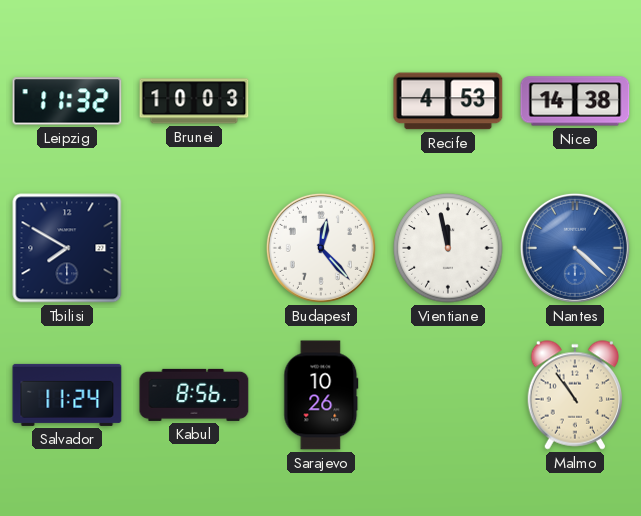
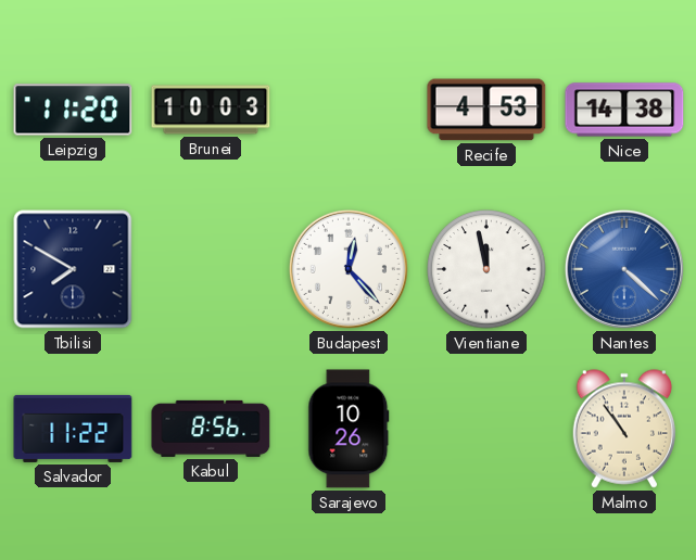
Leipzig: 11:32 -> 11:20 (73, 110)
Salvador: 11:24 -> 11:22 (73, 429)
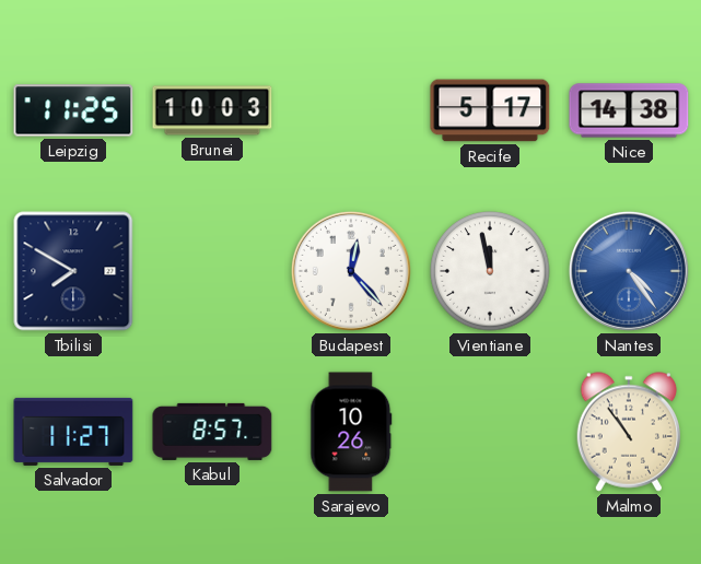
Leipzig: 11:20 -> 11:25 (73, 110)
Recife: 4:53 -> 5:17 (490, 110)
Nantes: 4:22 -> 4:24 (629, 271)
Salvador: 11:22 -> 11:27 (73, 432)
Kabul: 8:56 -> 8:57 (212, 432)
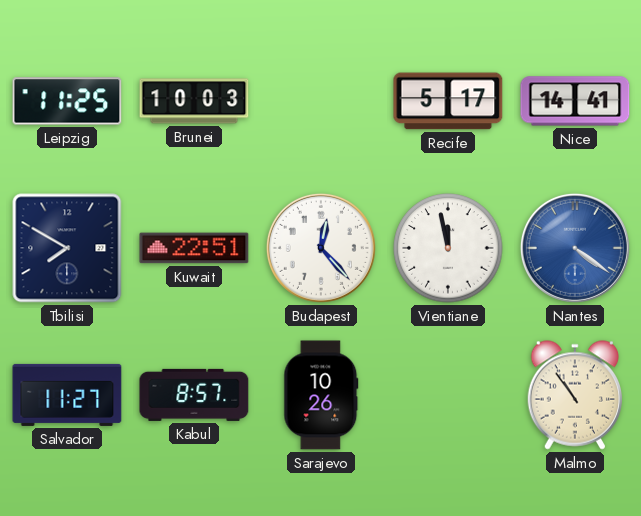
Nice: 14:38 -> 14:41 (575, 101)
Kuwait: none -> 22:51 (194, 248)
Nantes: 4:24 -> 4:21 (575, 248)
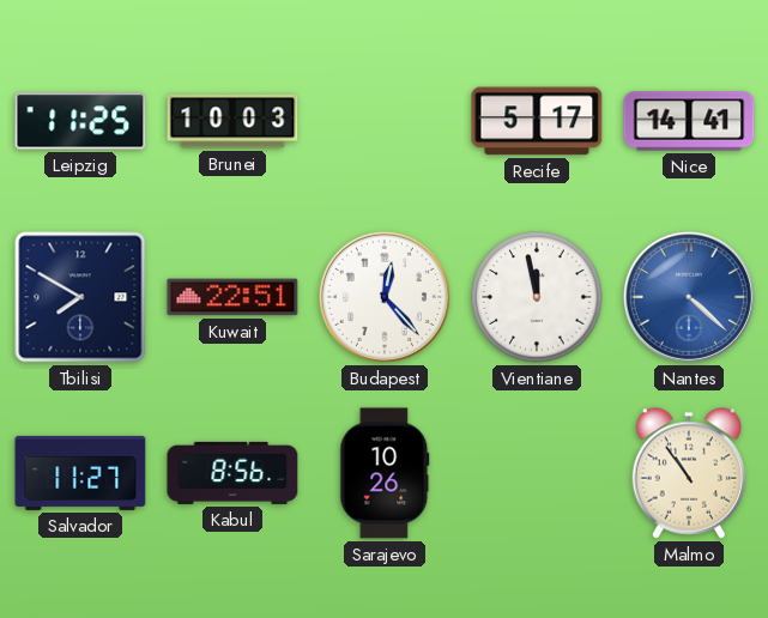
Nantes: 4:21 -> 4:22 (689, 297)
Kabul: 8:57 -> 8:56 (232, 473)
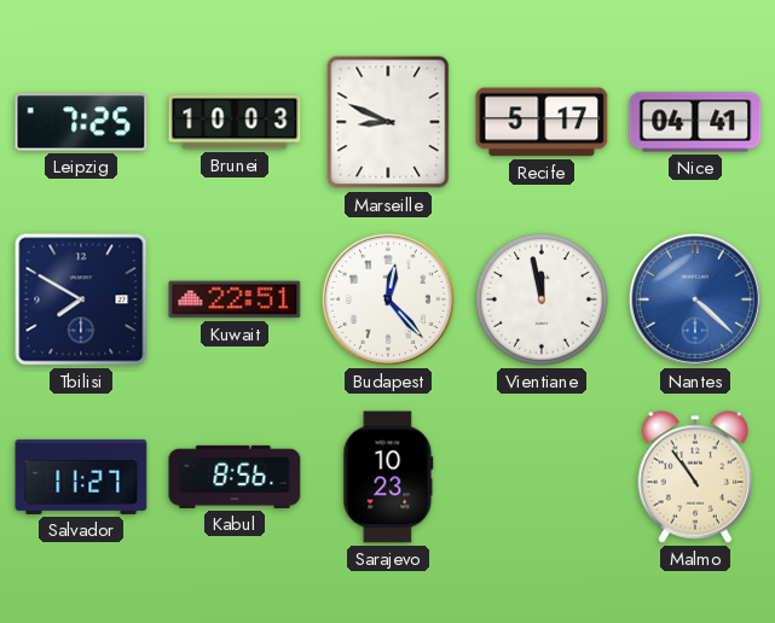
Leipzig: 11:25 -> 7:25 (81, 122)
Marseille: none -> 8:49 (388, 122)
Nice: 14:41 -> 04:41 (695, 122)
Sarajevo: 10:26 -> 10:23 (388, 477)
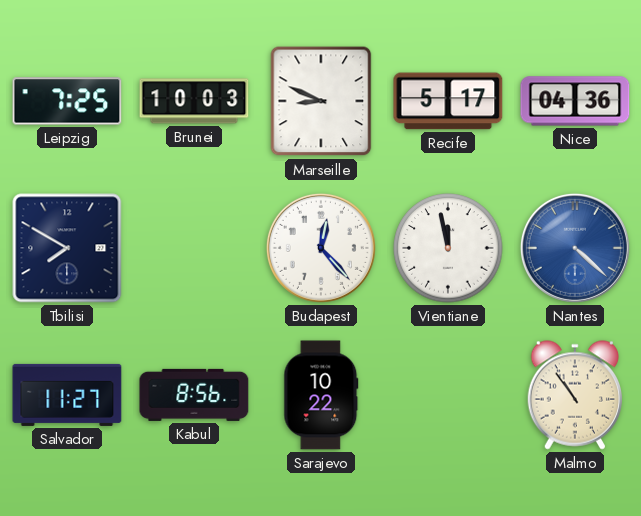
Nice: 04:41 -> 04:36 (575, 101)
Kuwait: 22:51 -> none (235, 299)
Sarajevo: 10:23 -> 10:22 (321, 395)
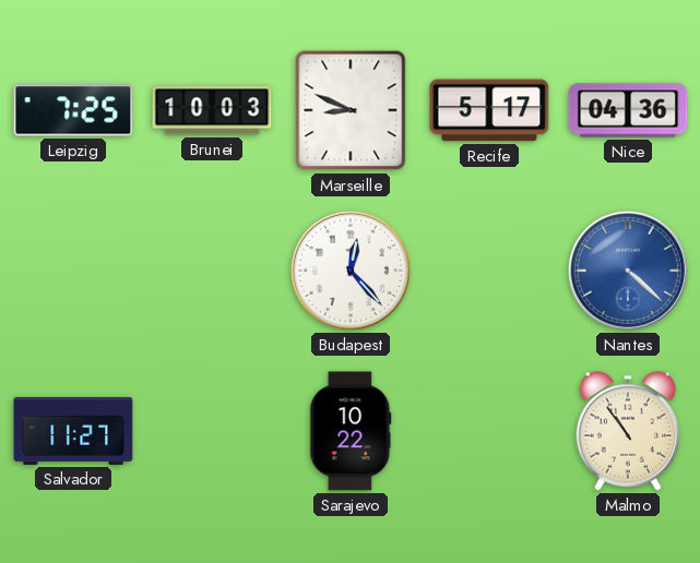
Tbilisi: 7:50 -> none (67, 248)
Vientiane: 11:58 -> none (448, 248)
Kabul: 8:56 -> none (194, 395)
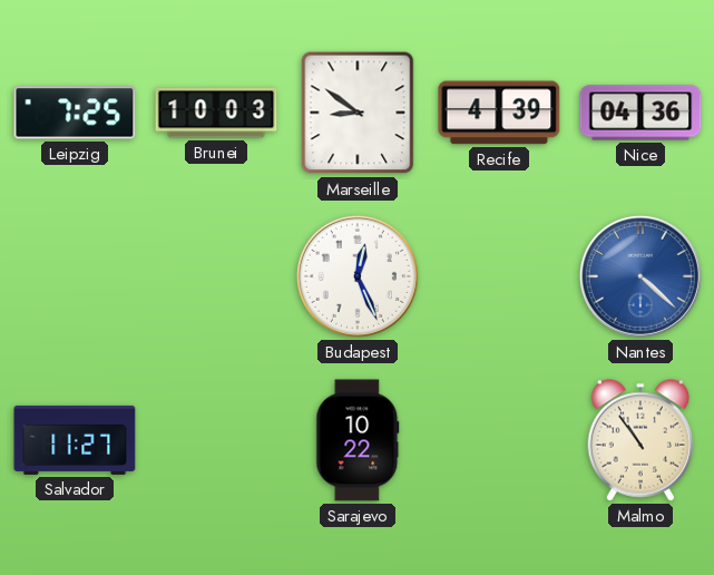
Marseille: 8:49 -> 8:51 (358, 113)
Recife: 5:17 -> 4:39 (499, 113)
Budapest: 12:23 -> 12:26 (358, 276)
